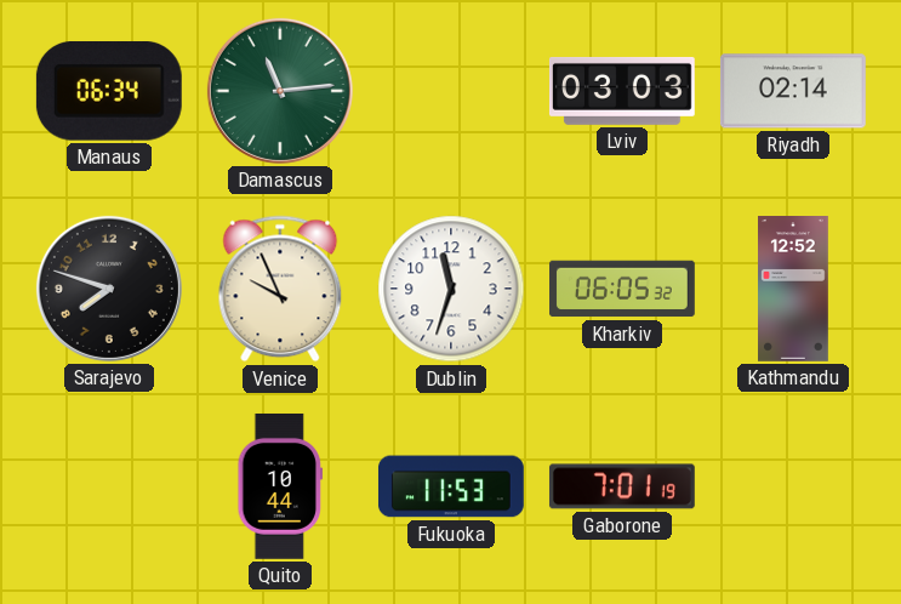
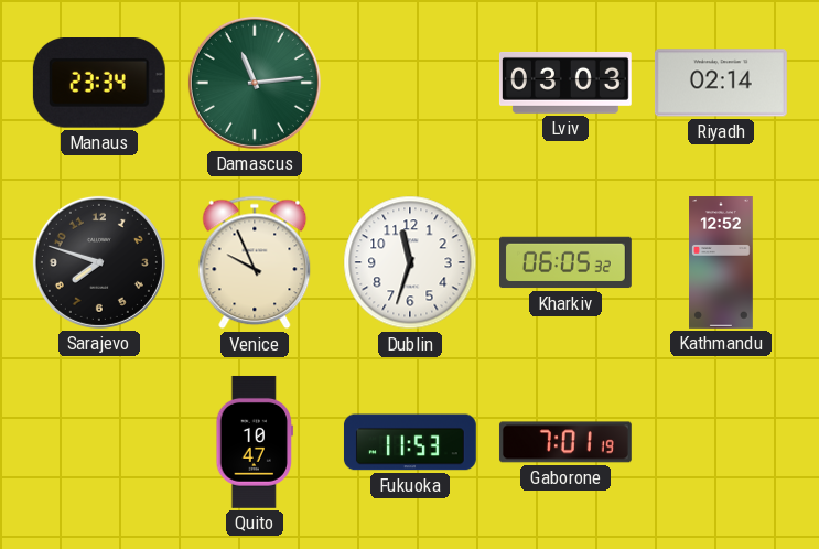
Manaus: 06:34 -> 23:34 (99, 84)
Quito: 10:44 -> 10:47 (255, 442)
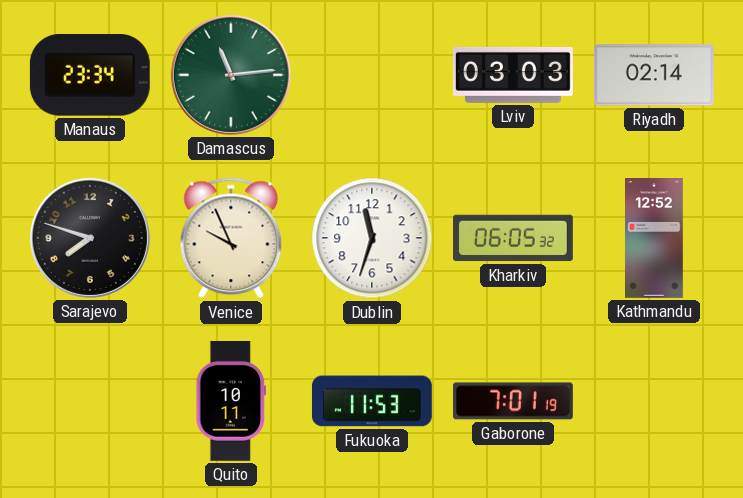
Quito: 10:47 -> 10:11 (231, 401)
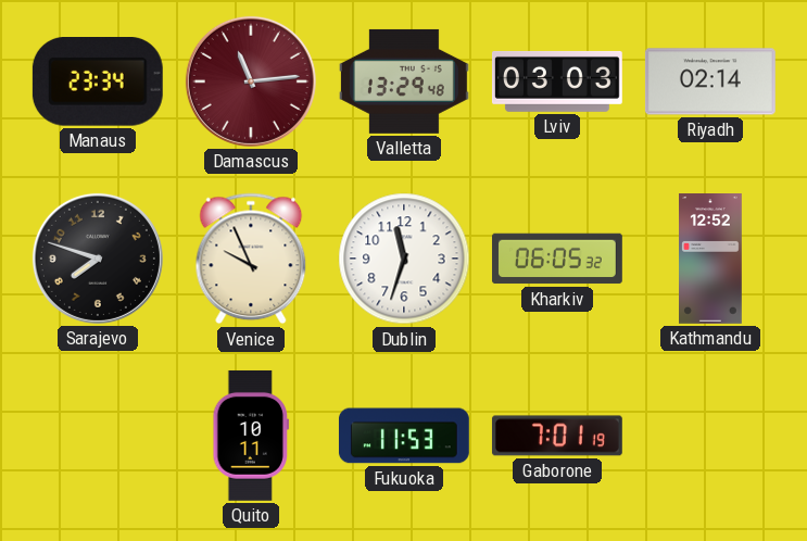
Damascus dial: green -> burgundy (251, 81)
Valletta: none -> 13:29 (404, 81)
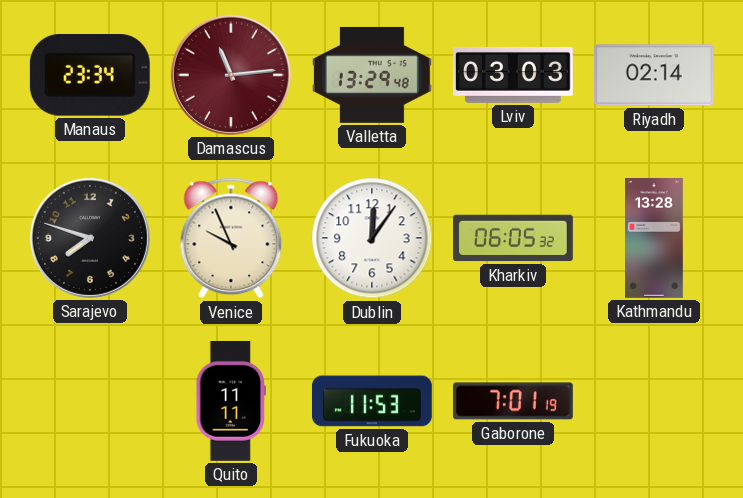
Dublin: 11:33 -> 12:06 (372, 238)
Kathmandu: 12:52 -> 13:28 (655, 239)
Quito: 10:11 -> 11:11 (231, 401)
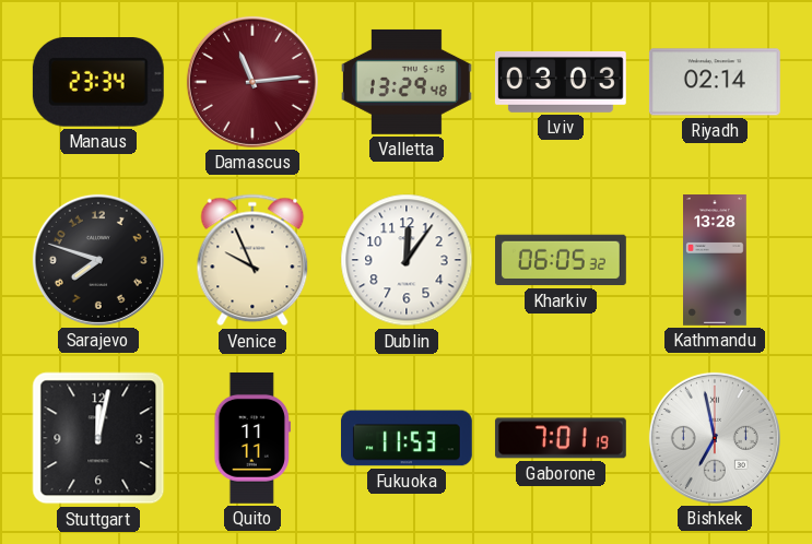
Stuttgart: none -> 12:02 (98, 438)
Bishkek: none -> 6:58 (715, 438)
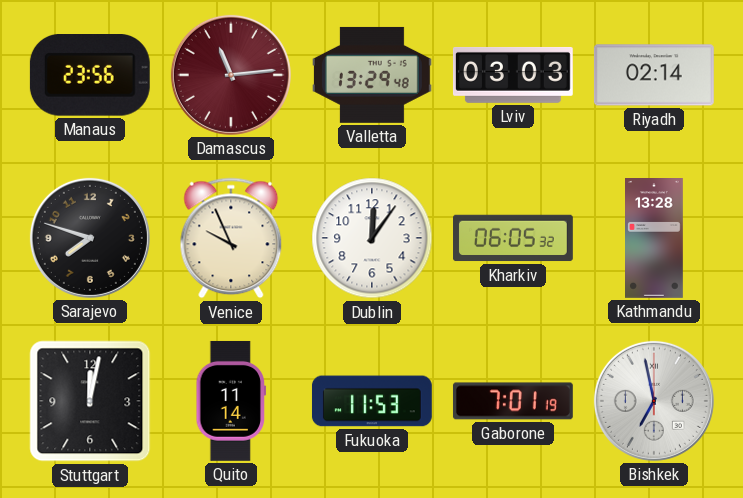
Manaus: 23:34 -> 23:56 (90, 76)
Quito: 11:11 -> 11:14 (231, 401)
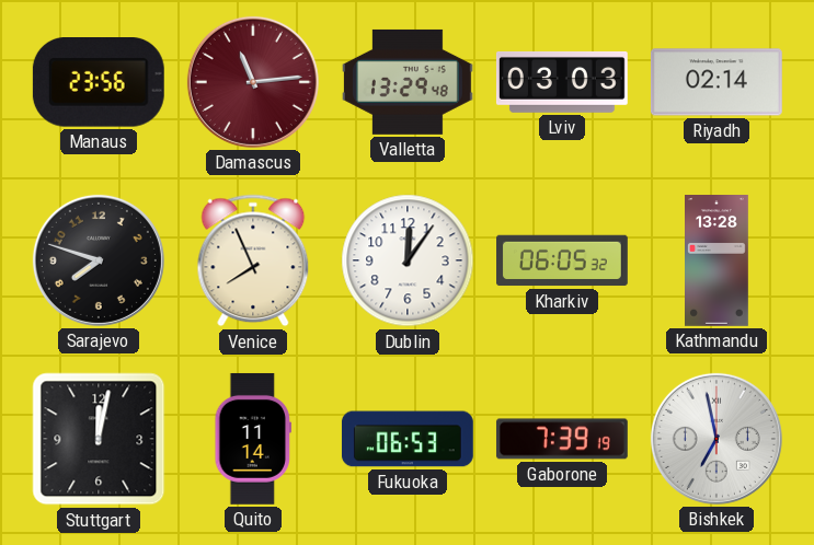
Venice: 9:56 -> 7:56 (253, 260)
Fukuoka: 11:53 -> 06:53 (408, 439)
Gaborone: 7:01 -> 7:39 (562, 439)
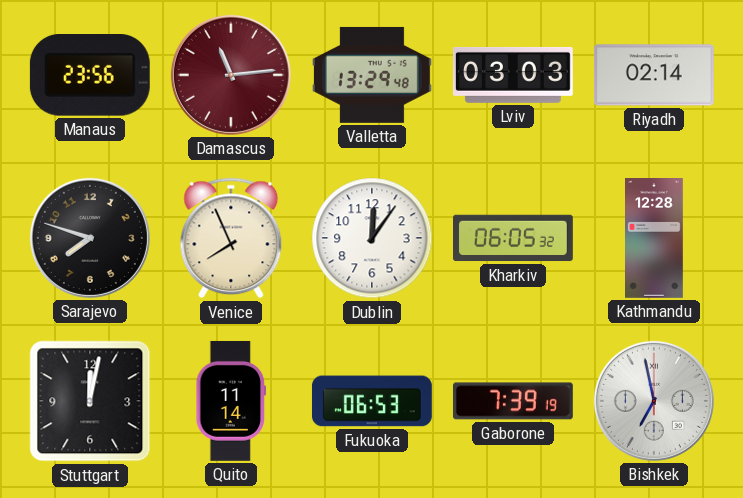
Kathmandu: 13:28 -> 12:28 (655, 239)
